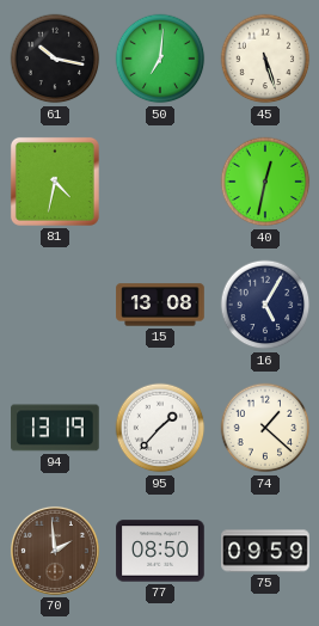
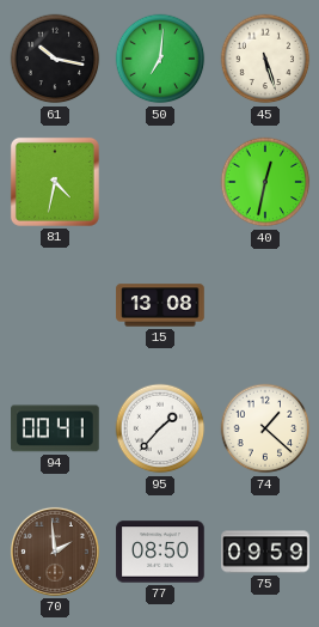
16: 5:05 -> none (265, 305)
94: 13:19 -> 00:41 (55, 428)
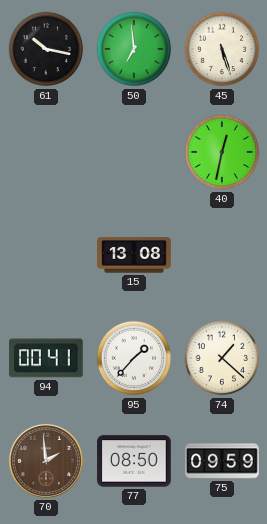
50: 7:01 -> 6:59 (134, 49)
81: 4:32 -> none (55, 182)
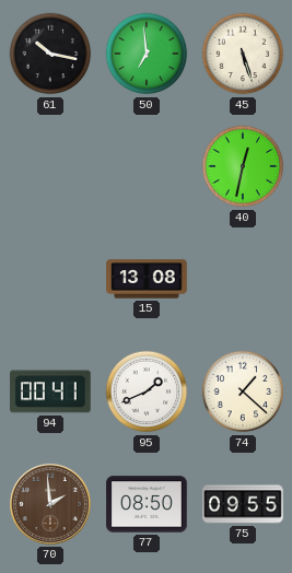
95: 1:37 -> 1:41 (147, 391)
75: 09:59 -> 09:55 (243, 504)
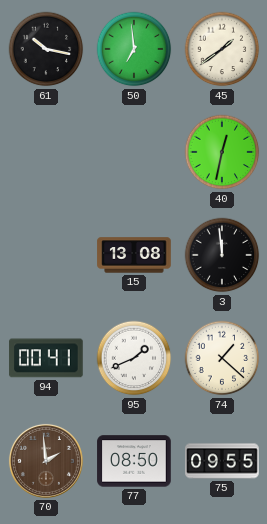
45: 5:27 -> 1:39 (222, 49)
3: none -> 11:59 (222, 255)
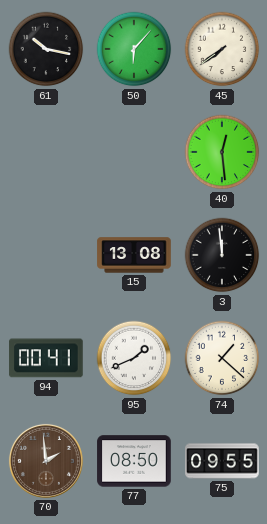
50: 6:59 -> 6:07 (134, 49)
45: 1:39 -> 7:39 (222, 49)
40: 12:32 -> 12:29 (222, 152)
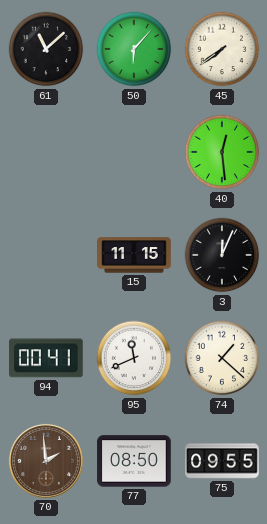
61: 10:17 -> 11:08 (46, 49)
15: 13:08 -> 11:15 (134, 255)
3: 11:59 -> 12:04 (222, 255)
95: 1:41 -> 11:41 (134, 358)
